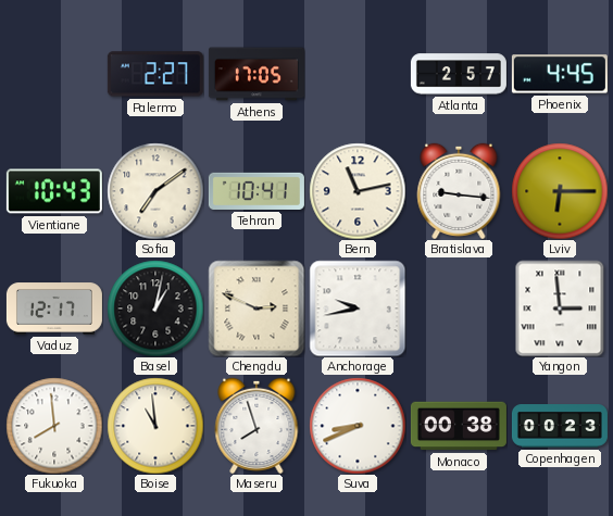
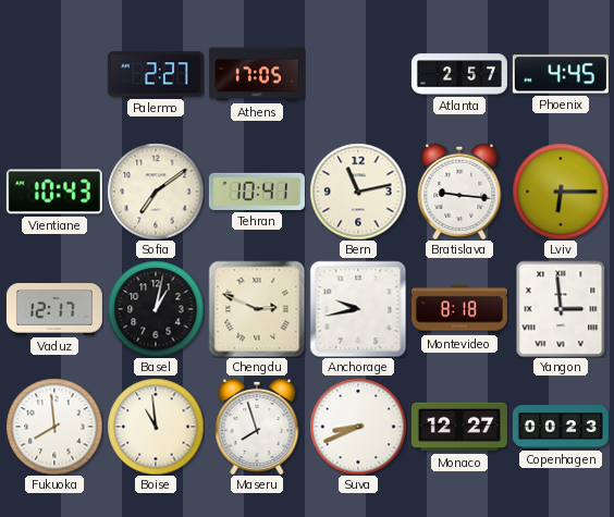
Montevideo: none -> 8:18 (459, 309)
Monaco: 00:38 -> 12:27 (459, 427)
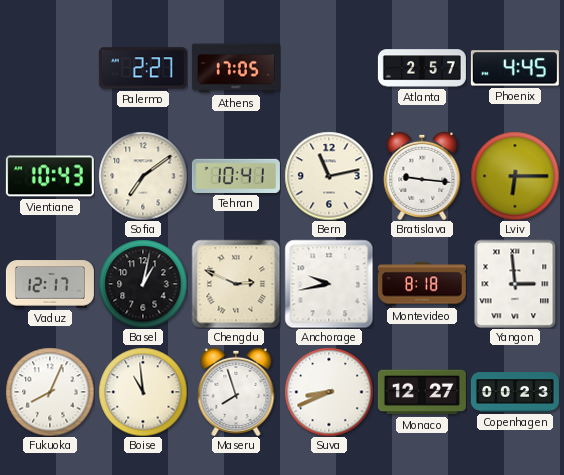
Fukuoka: 7:59 -> 8:04 (50, 392)
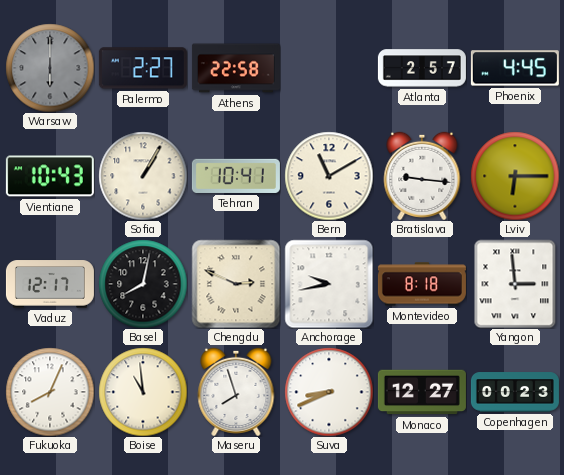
Warsaw: none -> 6:00 (50, 68)
Athens: 17:05 -> 22:58 (236, 68)
Sofia: 7:09 -> 1:05 (143, 176)
Bern: 11:13 -> 11:10 (329, 176)
Basel: 1:02 -> 8:02 (143, 284)
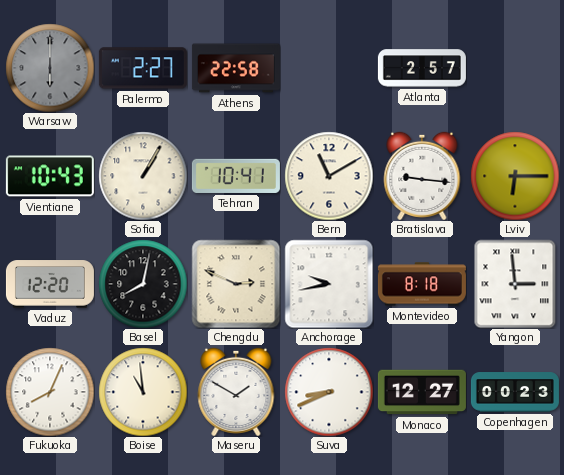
Phoenix: 4:45 -> none (515, 68)
Vaduz: 12:17 -> 12:20 (50, 284)
Maseru: 7:57 -> 1:50 (236, 391)
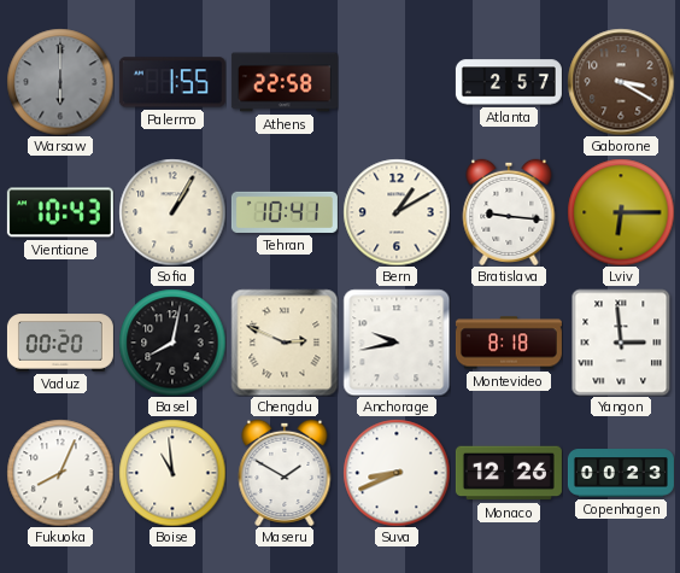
Palermo: 2:27 -> 1:55 (172, 82)
Gaborone: none -> 3:20 (621, 82)
Bern: 11:10 -> 1:10 (397, 212)
Vaduz: 12:20 -> 00:20 (60, 343)
Monaco: 12:27 -> 12:26 (509, 473)
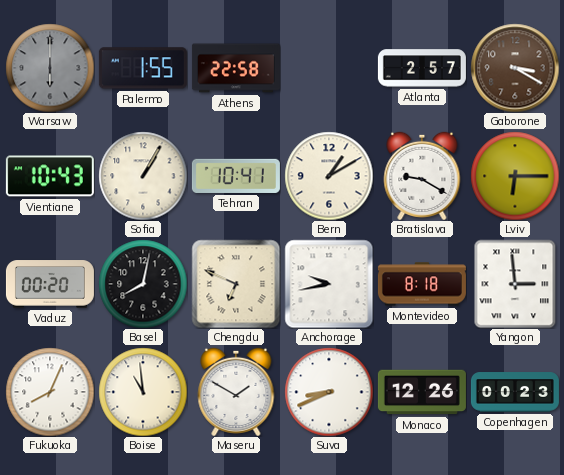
Bratislava: 9:16 -> 9:20 (422, 175)
Chengdu: 2:49 -> 6:49 (236, 284)
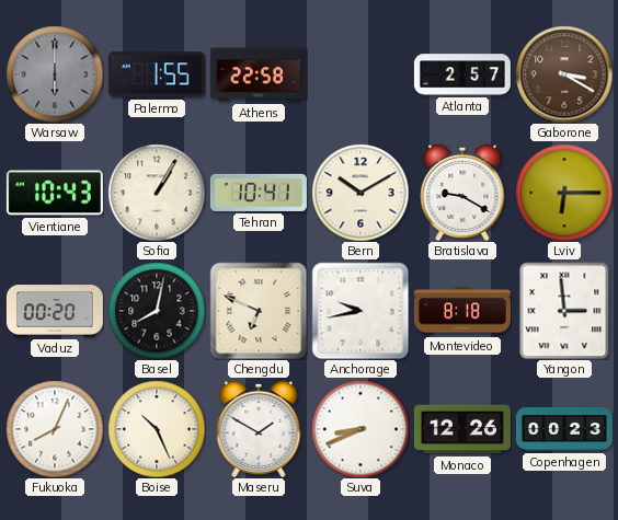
Bern: 1:10 -> 10:10 (360, 193)
Boise: 10:59 -> 10:26 (157, 429)
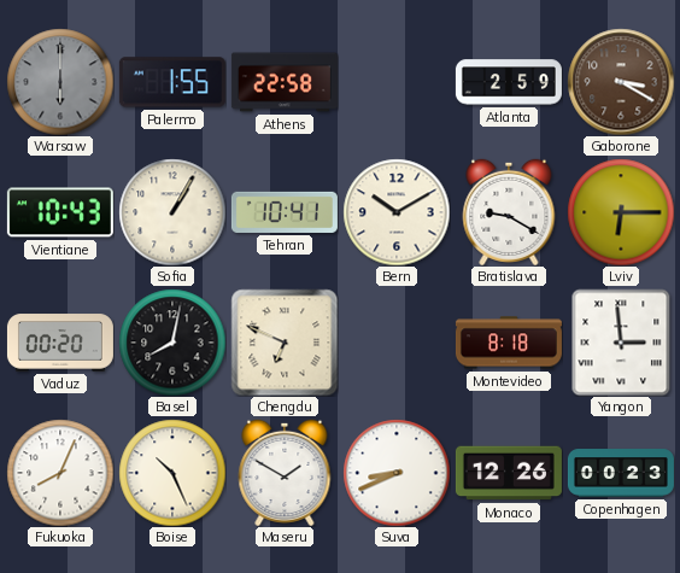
Atlanta: 2:57 -> 2:59 (509, 82)
Anchorage: 9:43 -> none (360, 311)
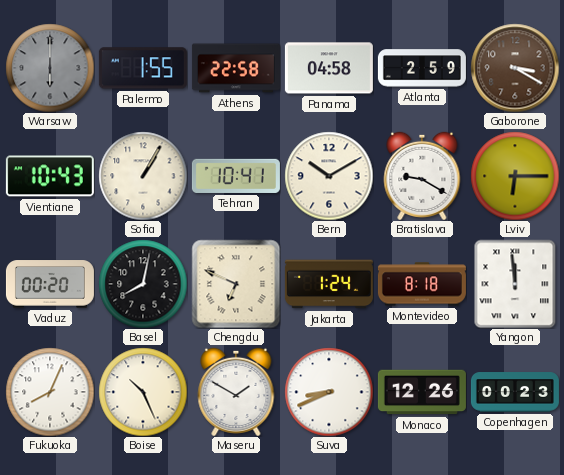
Panama: none -> 04:58 (329, 68)
Jakarta: none -> 1:24 (329, 284)
Yangon: 2:59 -> 11:59 (515, 284)
